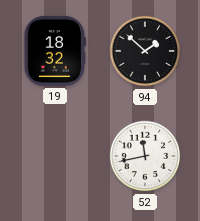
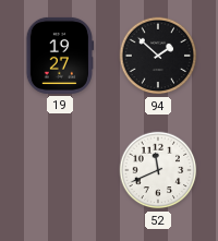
19: 18:32 -> 19:27 (59, 56)
52: 11:43 -> 11:41 (158, 170)
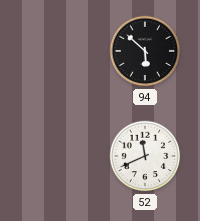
19: 19:27 -> none (59, 56)
94: 1:52 -> 5:52 (145, 51)
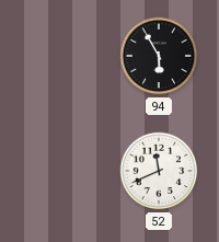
94: 5:52 -> 5:55 (159, 56)
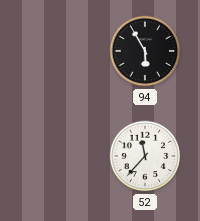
52: 11:41 -> 11:37 (145, 156)
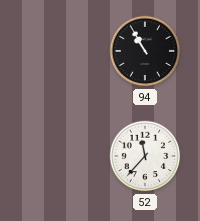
94: 5:55 -> 10:55 (145, 51)
